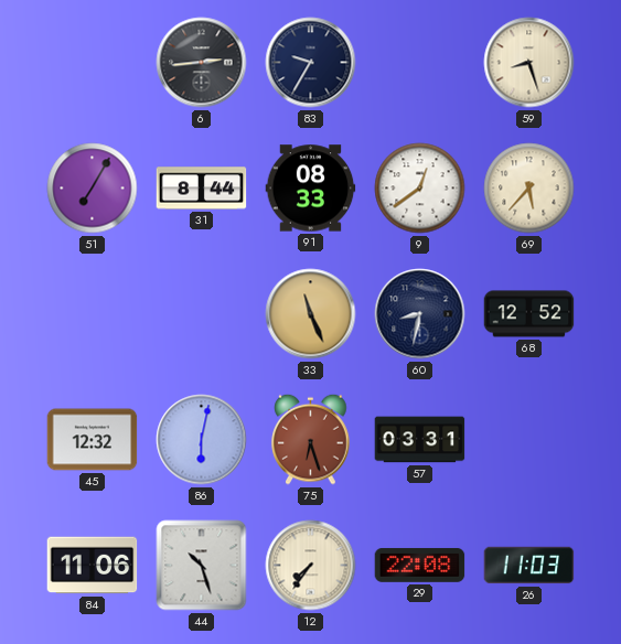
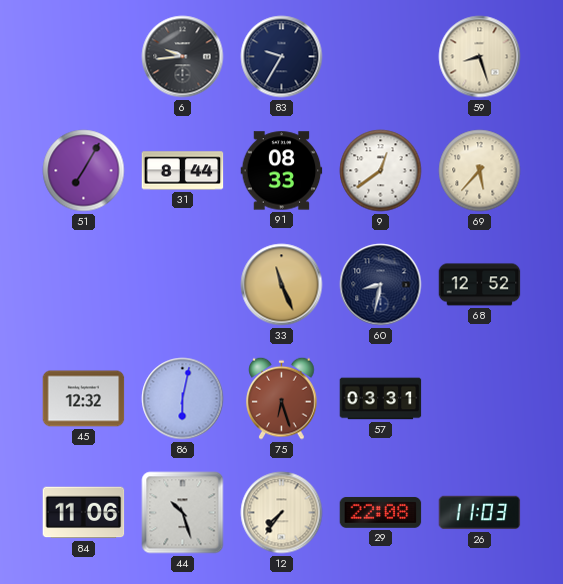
6: 2:44 -> 9:44 (183, 57)
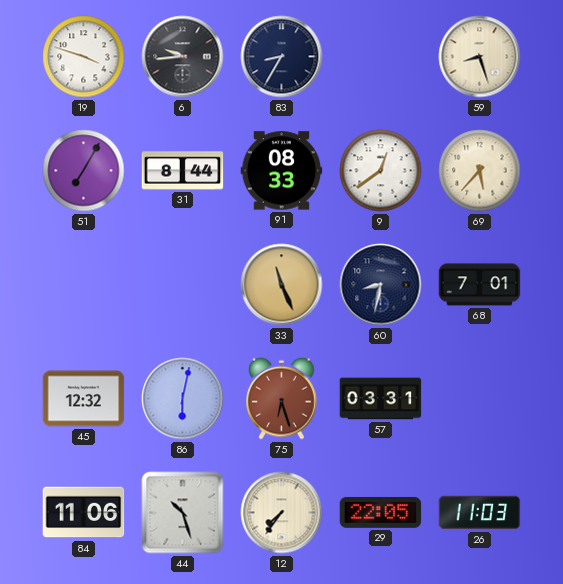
19: none -> 3:48 (84, 57)
83: 9:35 -> 8:35 (282, 57)
68: 12:52 -> 7:01 (480, 285)
29: 22:08 -> 22:05 (381, 512)
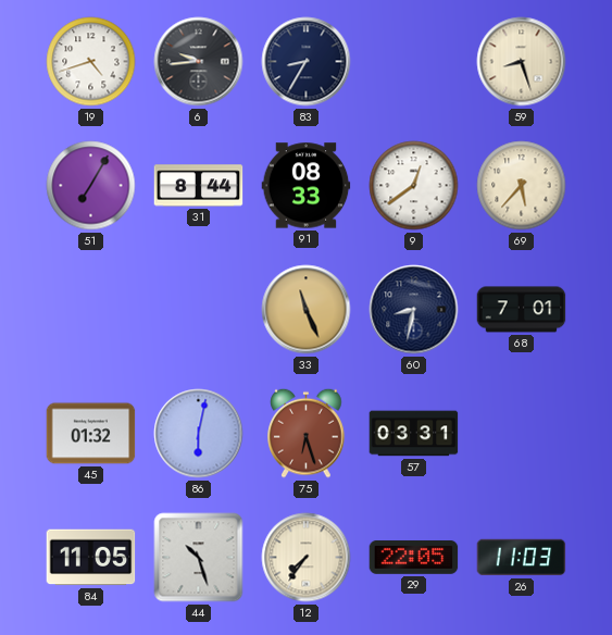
19: 3:48 -> 4:42 (91, 62)
45: 12:32 -> 01:32 (91, 434)
84: 11:06 -> 11:05 (91, 558)
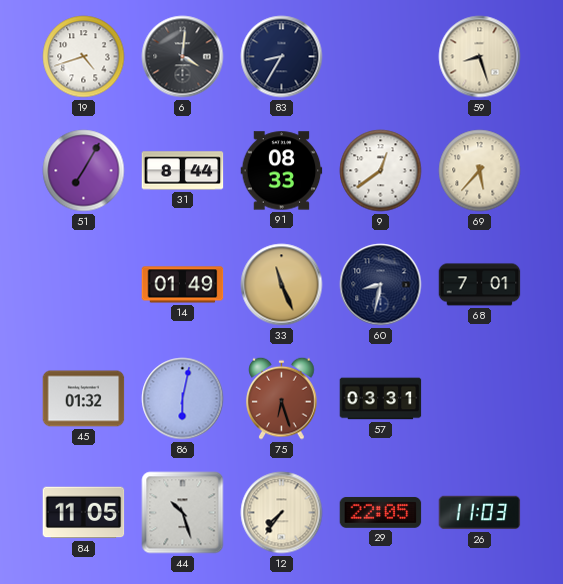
6: 9:44 -> 4:01 (183, 57)
14: none -> 01:49 (183, 285)
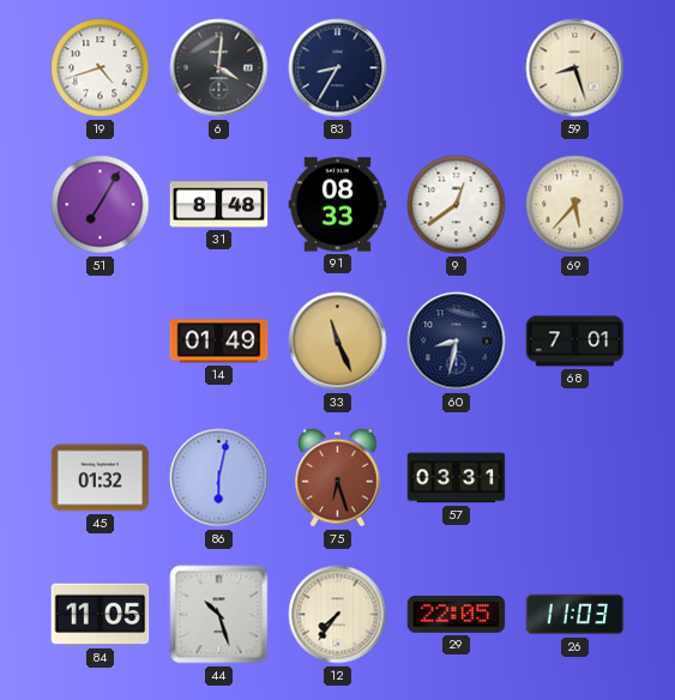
31: 8:44 -> 8:48 (219, 205)
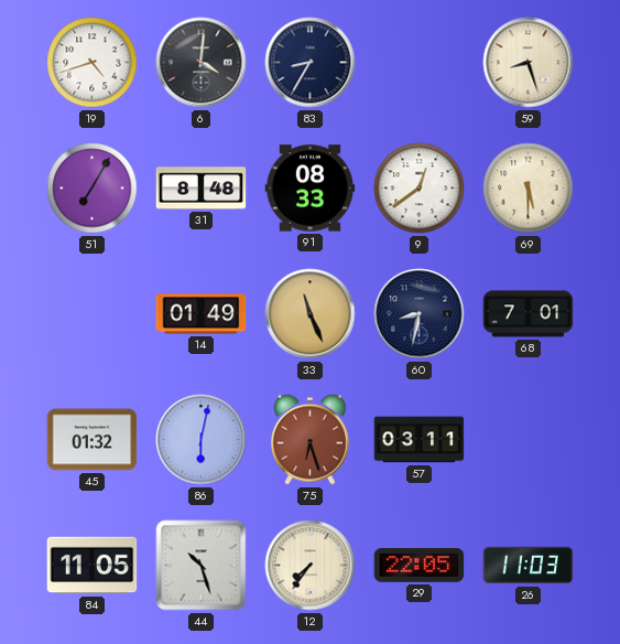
69: 5:37 -> 5:30 (529, 189)
57: 03:31 -> 03:11 (420, 440)
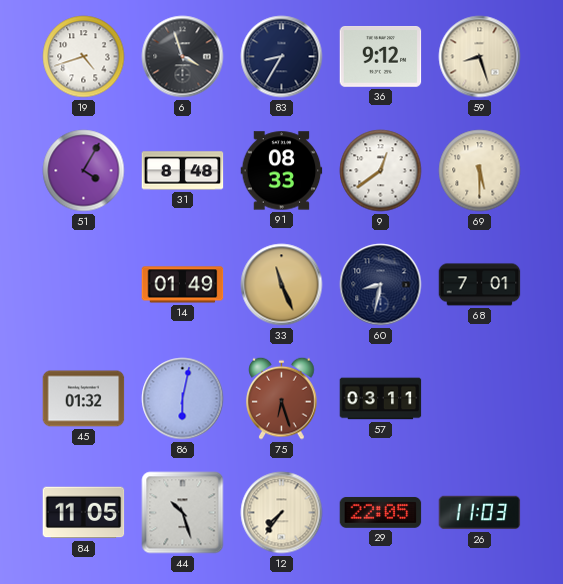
6: 4:01 -> 3:57 (183, 57)
36: none -> 9:12 (381, 57)
51: 7:05 -> 4:05 (84, 171)
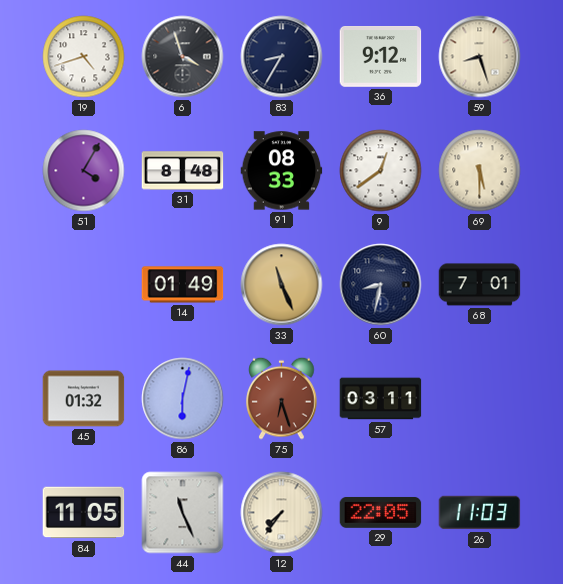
44: 10:27 -> 11:26 (183, 513)
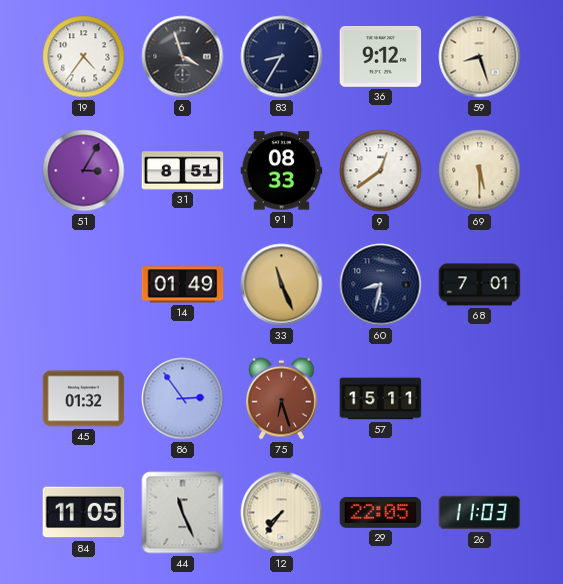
19: 4:42 -> 4:36 (84, 57)
51: 4:05 -> 3:05 (84, 171)
31: 8:48 -> 8:51 (183, 171)
86: 6:02 -> 2:54 (183, 399)
57: 03:11 -> 15:11 (381, 399)
